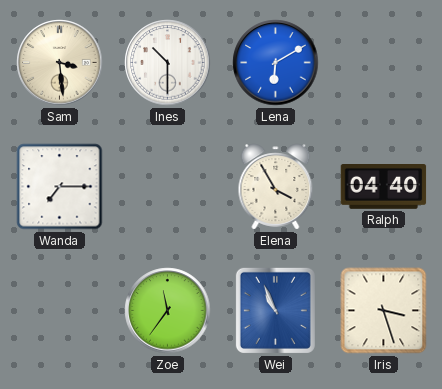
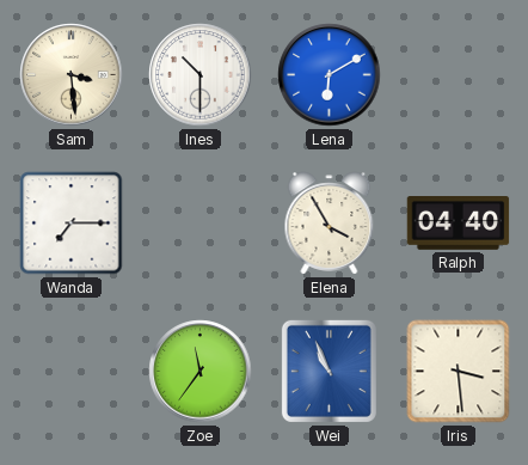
Iris: 3:27 -> 3:29 (459, 372)
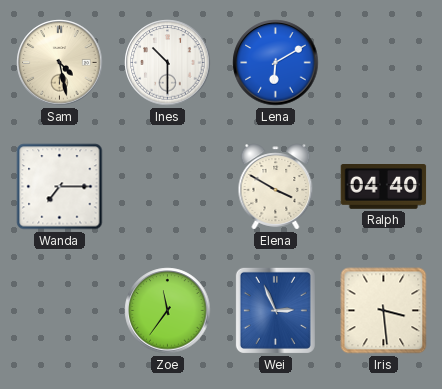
Sam: 3:29 -> 4:28 (60, 63)
Elena: 3:55 -> 3:50 (276, 187)
Wei: 10:56 -> 2:56 (275, 310)
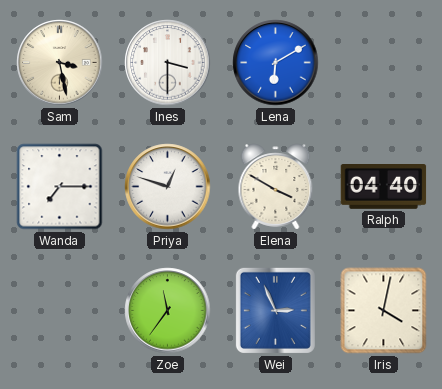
Sam: 4:28 -> 3:28 (60, 63)
Ines: 10:30 -> 3:30 (168, 63)
Priya: none -> 12:48 (168, 187)
Iris: 3:29 -> 4:02 (384, 311)
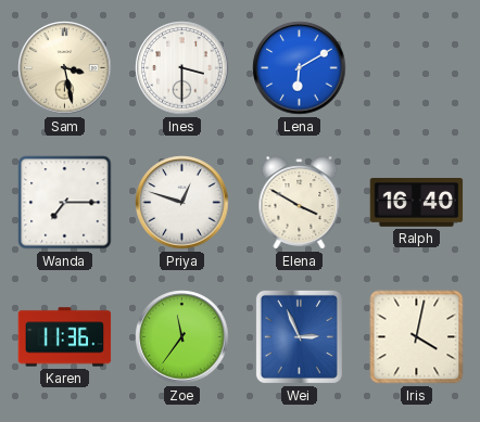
Ralph: 04:40 -> 16:40 (417, 203)
Karen: none -> 11:36 (65, 337)
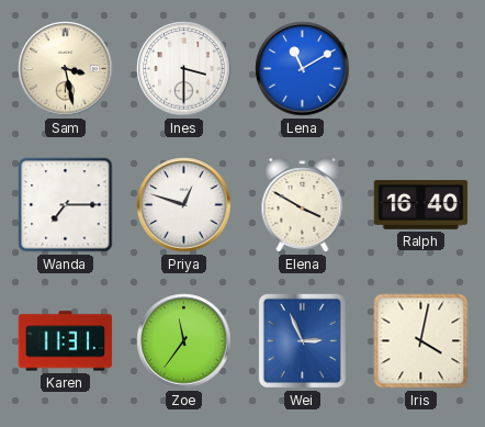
Lena: 6:10 -> 11:10 (303, 69)
Karen: 11:36 -> 11:31 (66, 341)
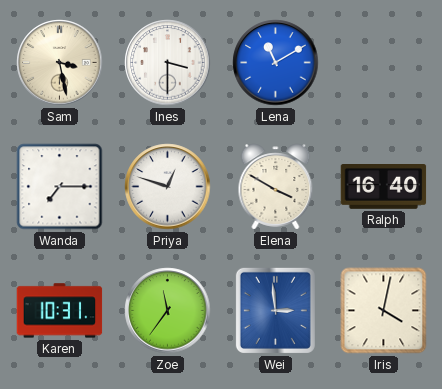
Karen: 11:31 -> 10:31 (60, 311)
Wei: 2:56 -> 2:59 (275, 310)
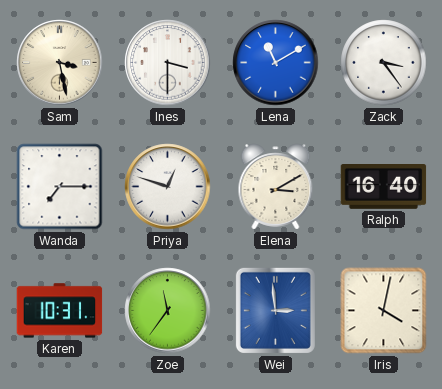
Zack: none -> 3:24 (384, 63)
Elena: 3:50 -> 3:10 (276, 187)
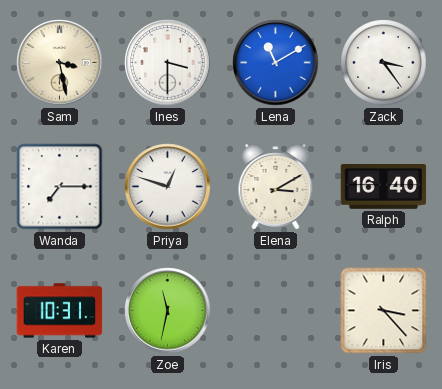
Zoe: 11:36 -> 11:32 (168, 311)
Wei: 2:59 -> none (275, 310)
Iris: 4:02 -> 3:23 (384, 311)
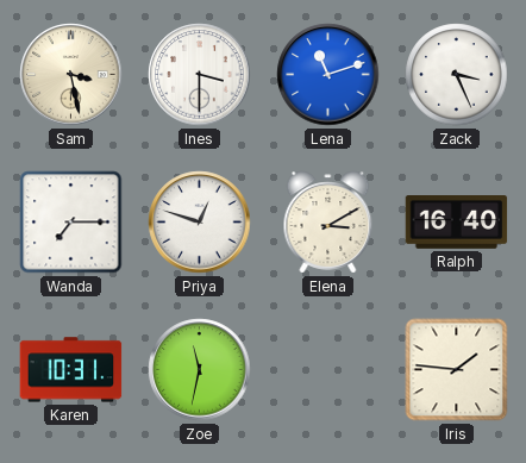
Lena: 11:10 -> 11:12 (328, 75)
Zack: 3:24 -> 3:26 (457, 75)
Iris: 3:23 -> 1:46 (457, 370)
